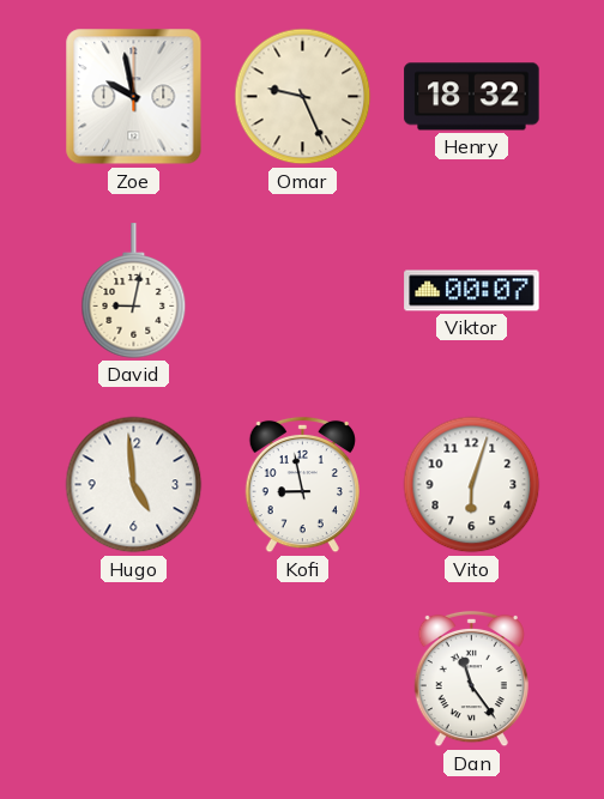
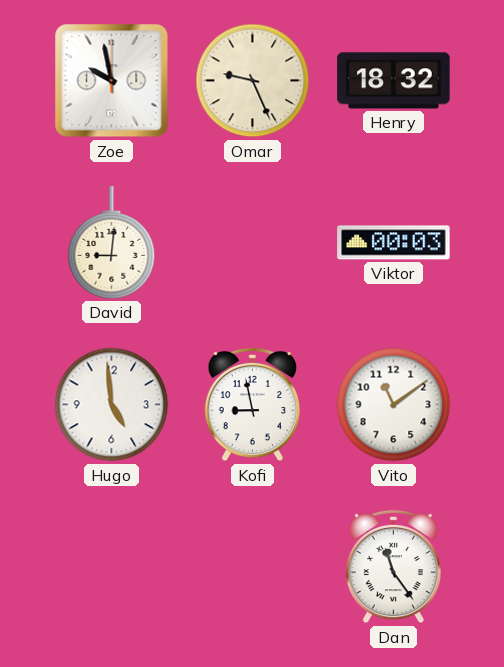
David: 9:02 -> 9:01 (112, 243)
Viktor: 00:07 -> 00:03 (394, 243)
Vito: 6:03 -> 11:09 (394, 405)
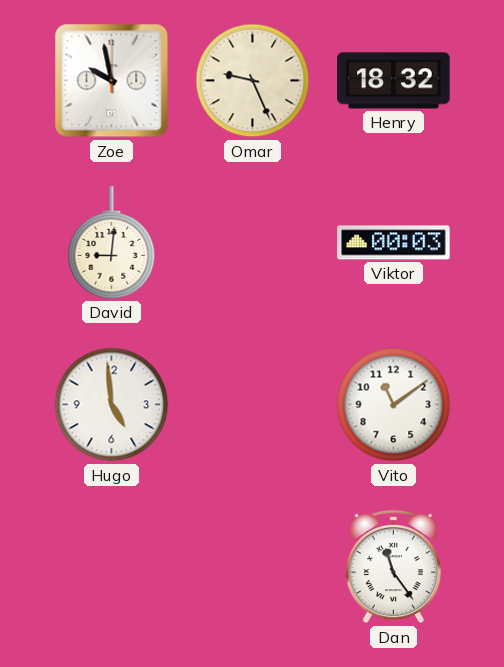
Kofi: 8:58 -> none (252, 405)
